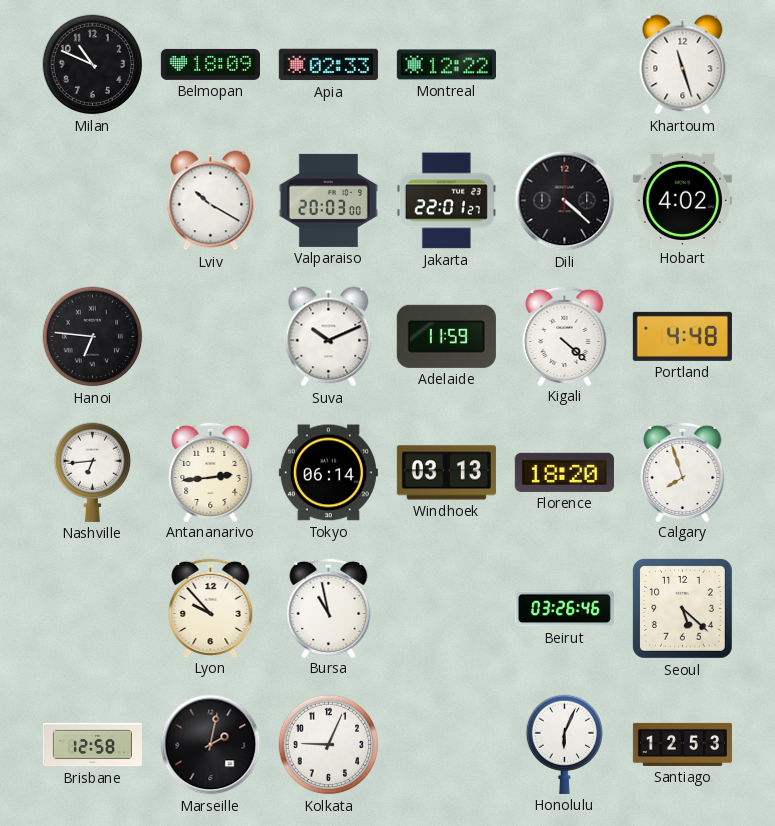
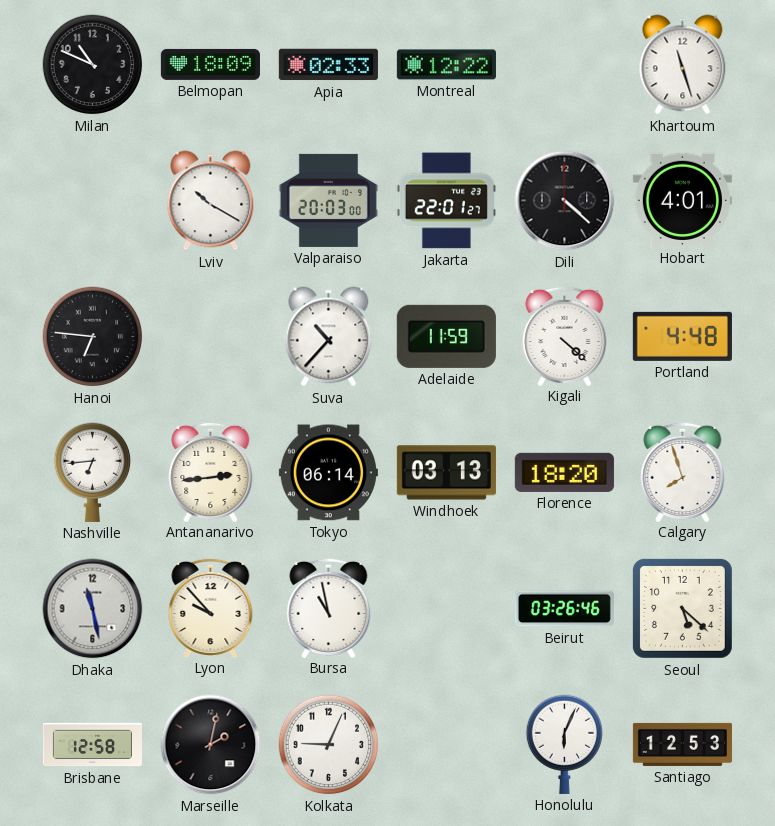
Hobart: 4:02 -> 4:01 (682, 200)
Suva: 10:11 -> 10:37 (329, 337)
Dhaka: none -> 11:28 (93, 609)
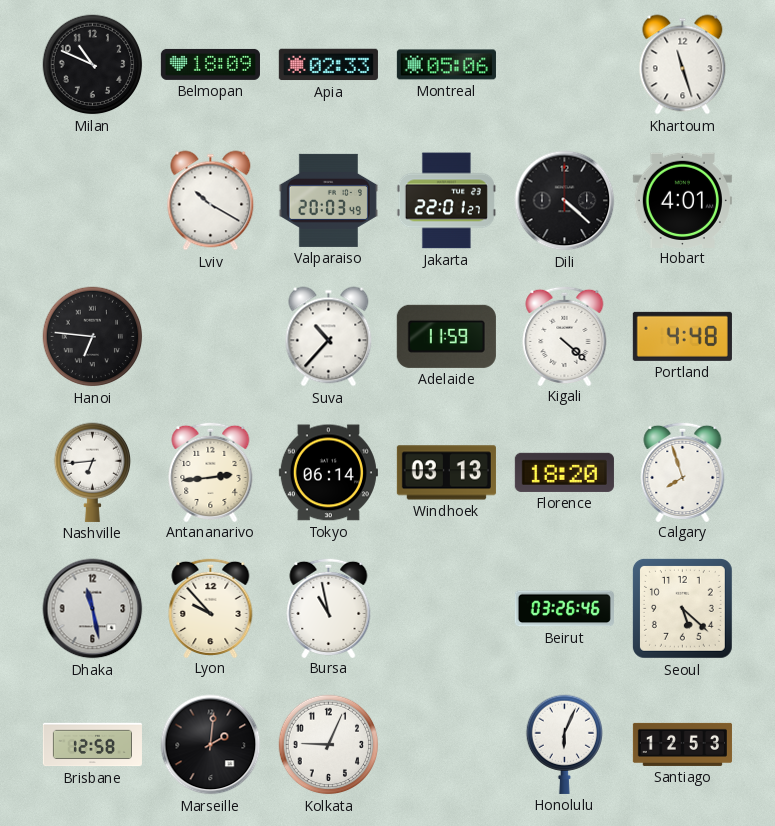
Montreal: 12:22 -> 05:06 (446, 65)
Valparaiso: 20:03:00 -> 20:03:49 (328, 200)
Marseille: 2:02 -> 2:01 (211, 745)
